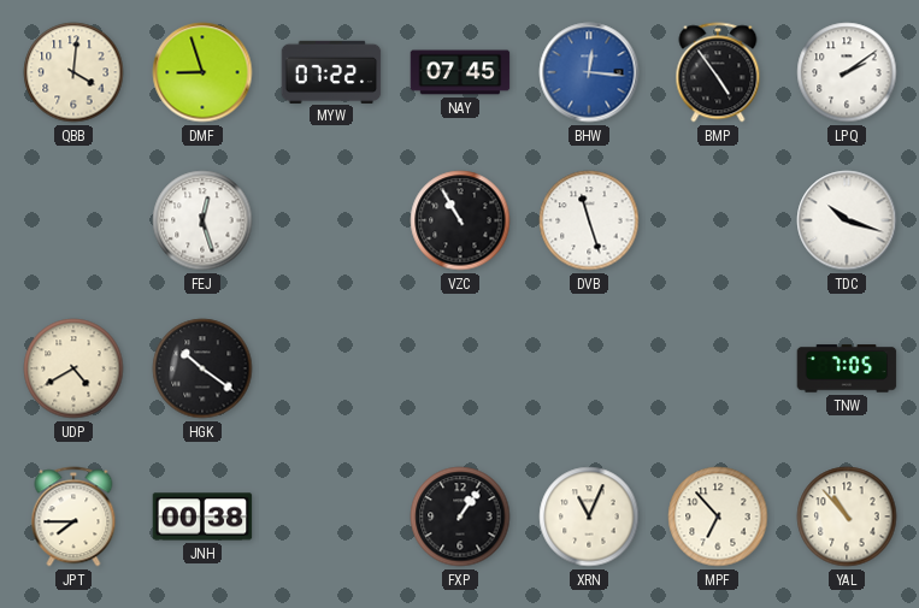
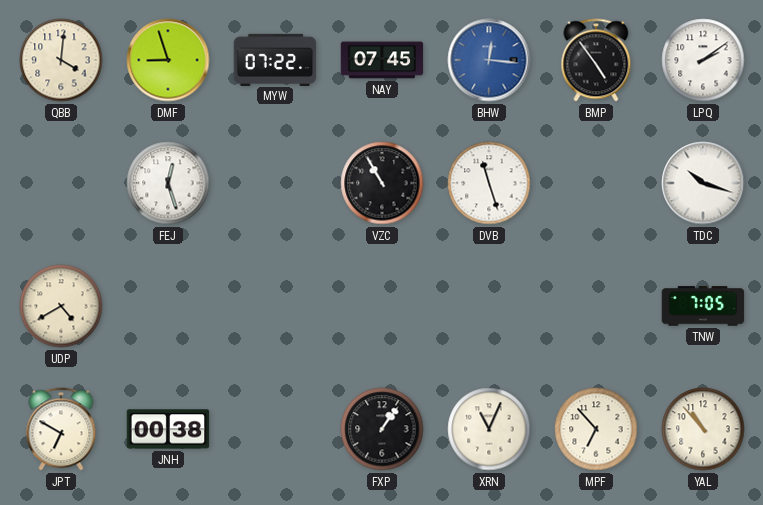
HGK: 10:21 -> none (202, 368)
JPT: 7:45 -> 6:50 (61, 429)
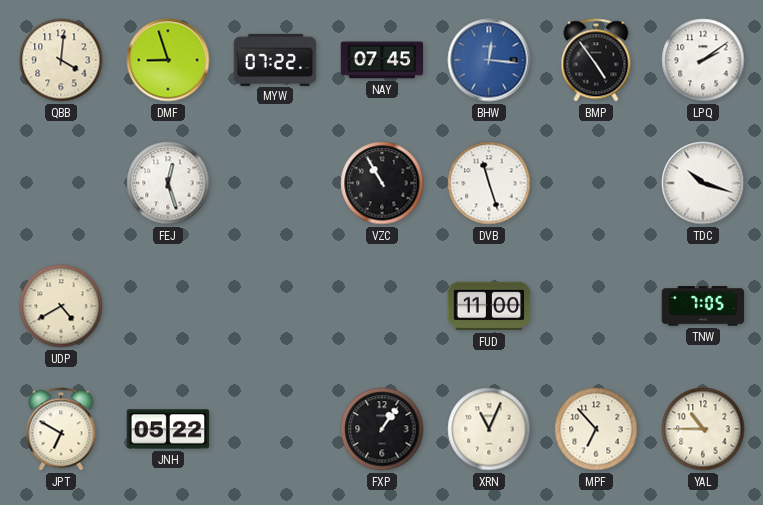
FUD: none -> 11:00 (489, 306)
JNH: 00:38 -> 05:22 (168, 429)
YAL: 10:53 -> 10:45 (703, 429)
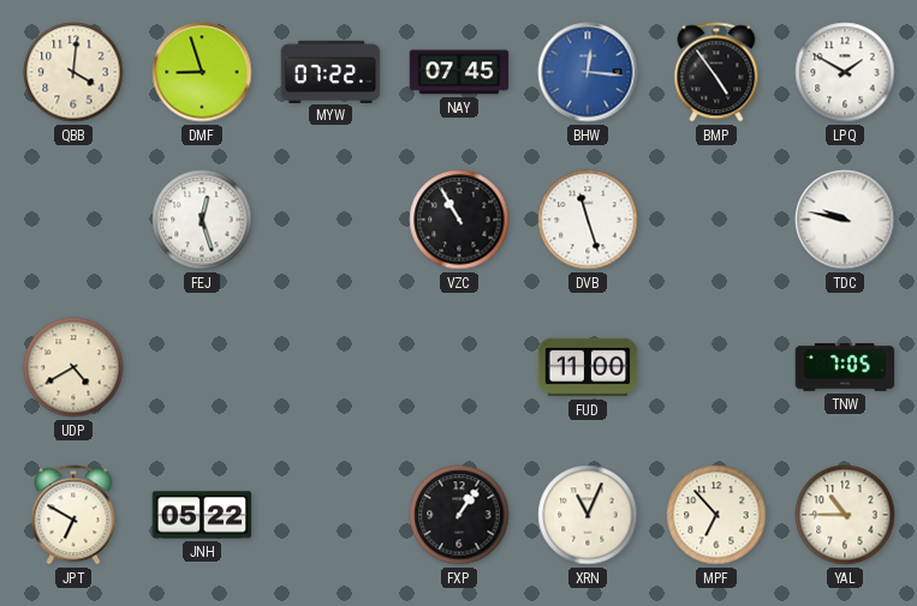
LPQ: 2:09 -> 1:50 (845, 72)
TDC: 10:18 -> 9:47 (845, 220)
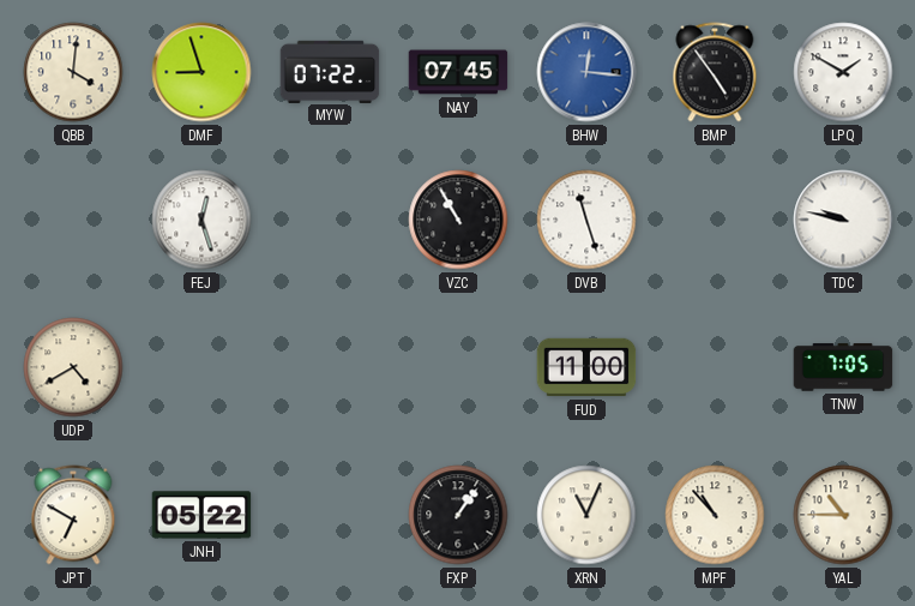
MPF: 6:53 -> 10:53 (715, 515)
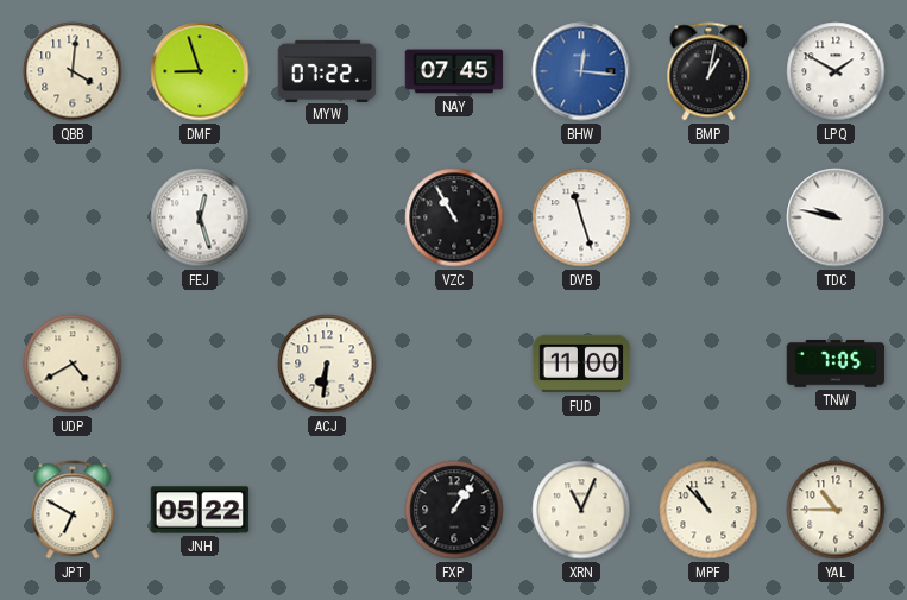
BMP: 4:54 -> 1:02 (708, 71)
ACJ: none -> 6:31 (327, 364)
